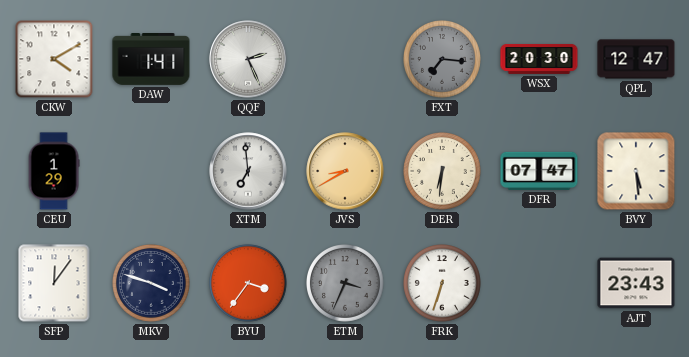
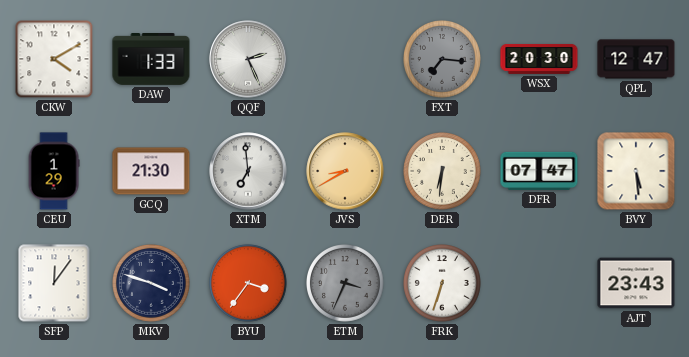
DAW: 1:41 -> 1:33 (151, 60)
GCQ: none -> 21:30 (151, 171)
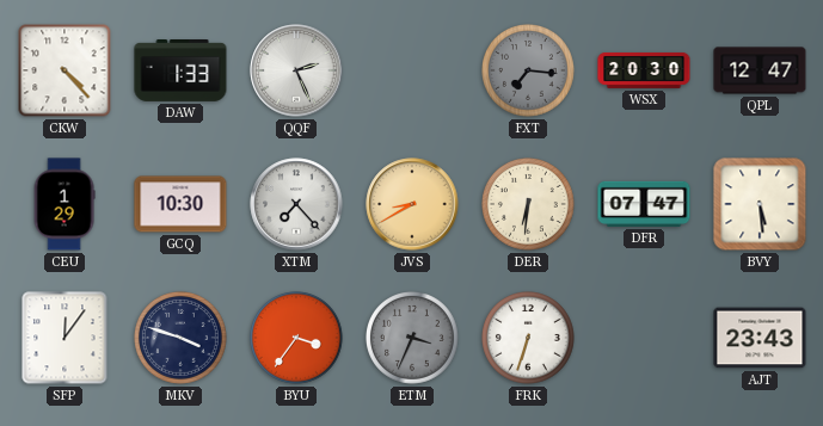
CKW: 4:10 -> 4:23 (65, 70)
GCQ: 21:30 -> 10:30 (180, 204)
XTM: 6:59 -> 7:23 (296, 204)
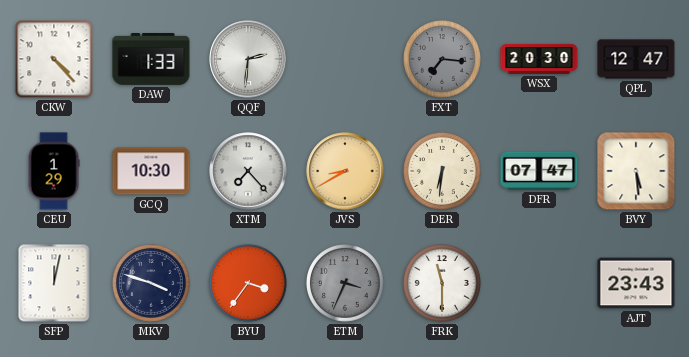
QQF: 2:26 -> 2:31 (248, 59)
SFP: 12:06 -> 12:02 (54, 283)
FRK: 6:33 -> 11:30 (443, 284)
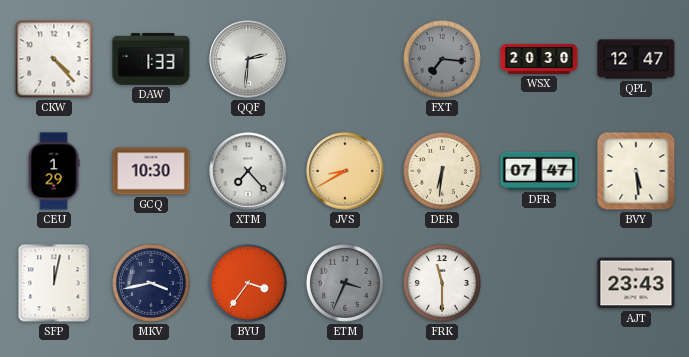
MKV: 3:48 -> 3:43 (152, 284)
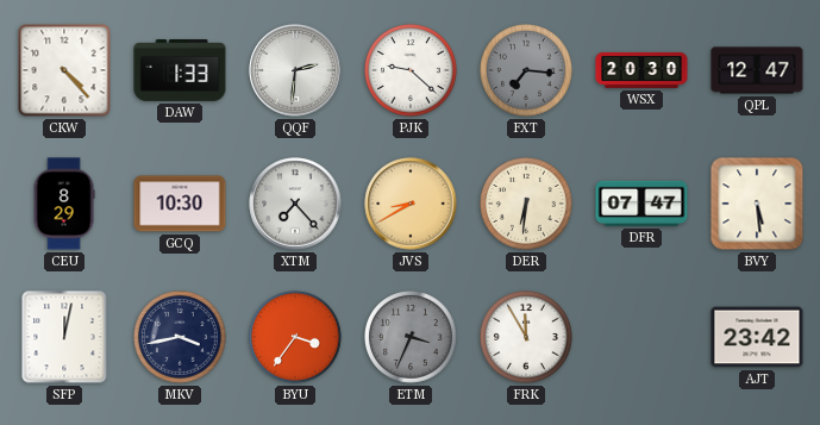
PJK: none -> 9:22 (412, 71)
CEU: 1:29 -> 8:29 (64, 204)
FRK: 11:30 -> 11:55 (527, 338)
AJT: 23:43 -> 23:42 (757, 337)
